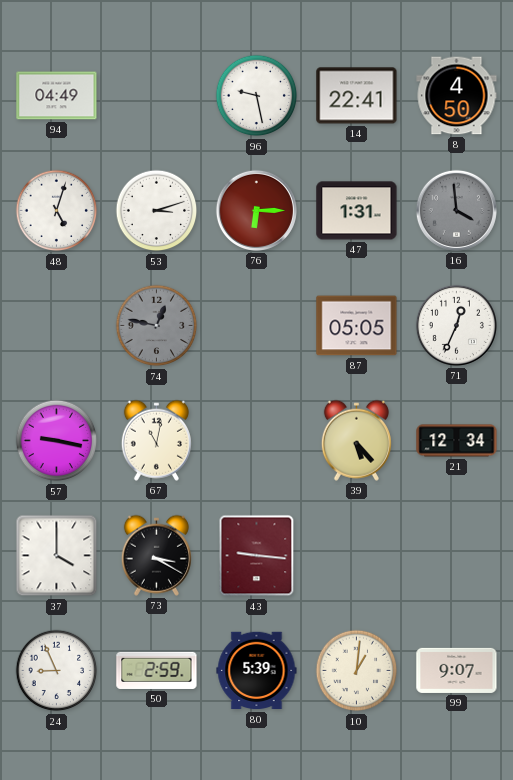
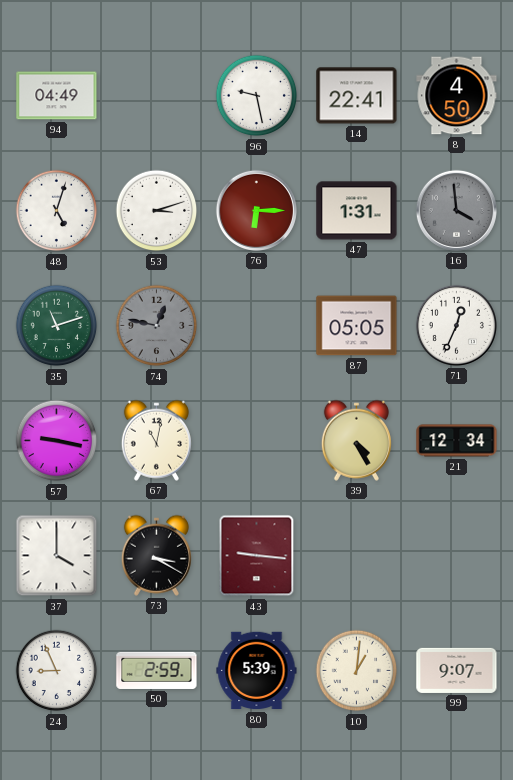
35: none -> 11:12 (57, 326)
39: 5:23 -> 4:25 (356, 440)
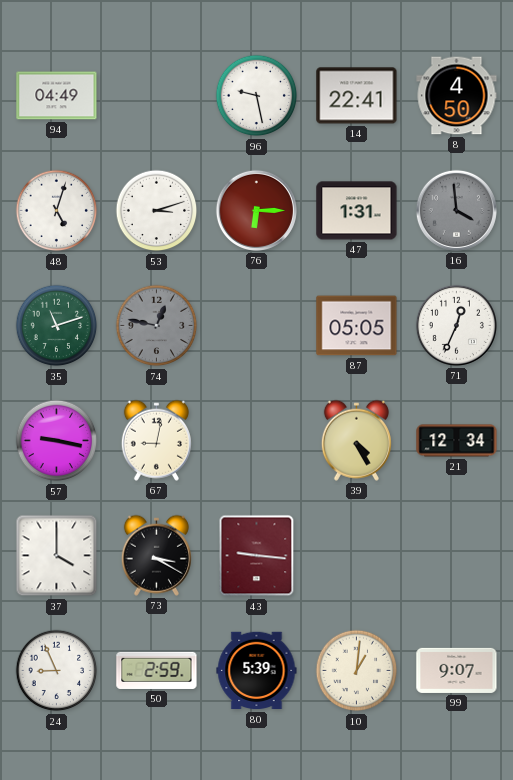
67: 11:02 -> 9:02 (156, 440)
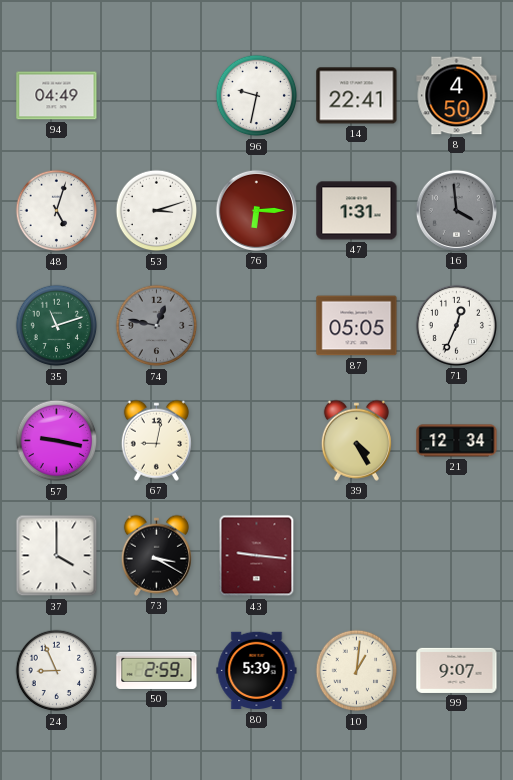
96: 9:28 -> 9:32 (257, 96)
